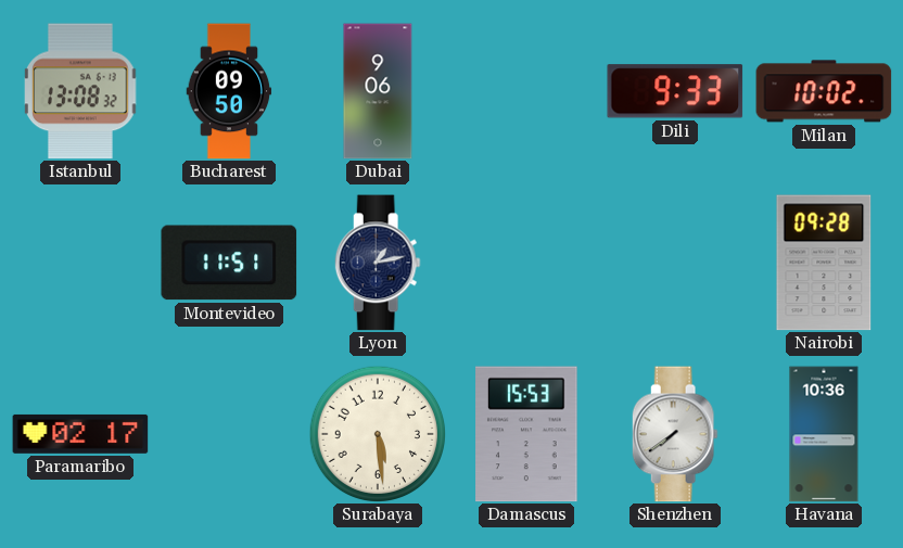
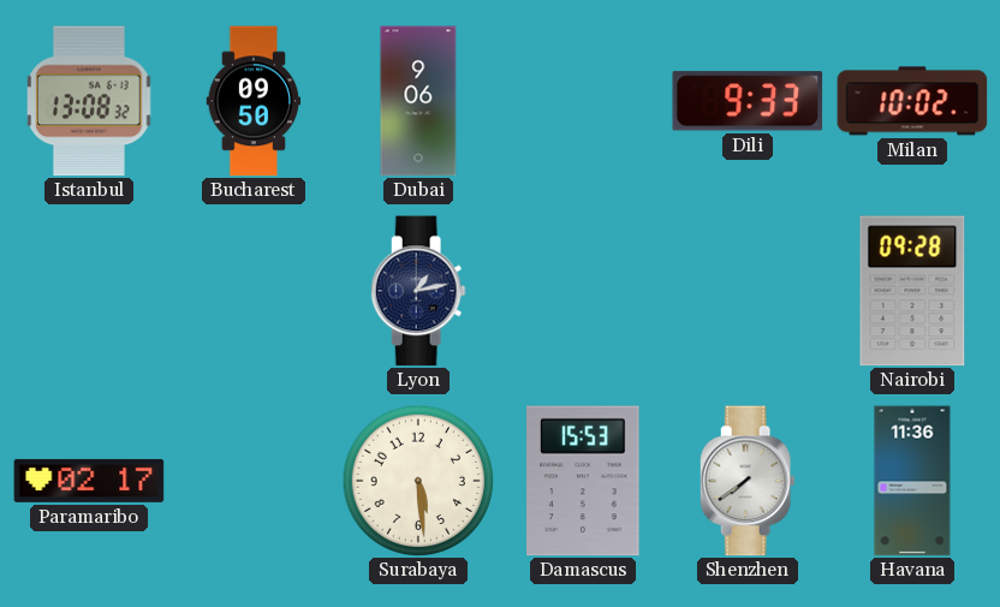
Montevideo: 11:51 -> none (229, 263)
Havana: 10:36 -> 11:36 (912, 481)
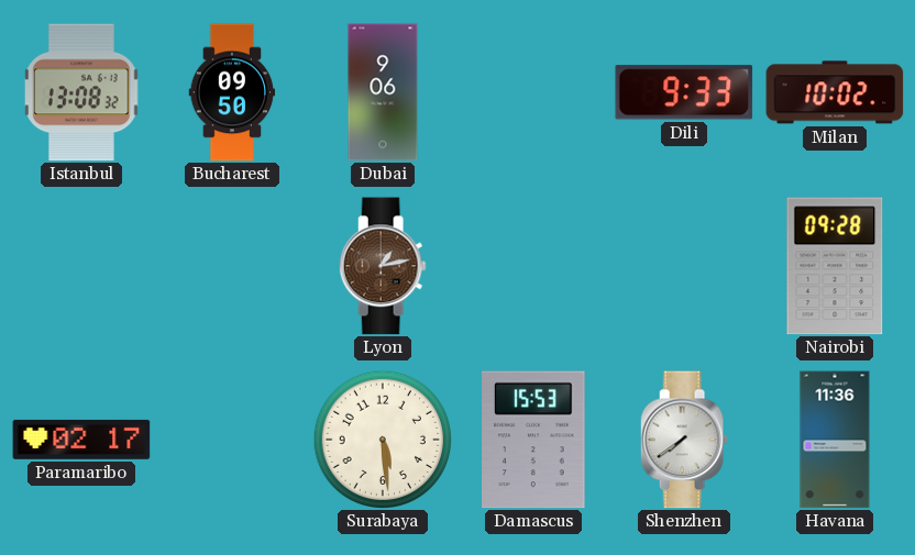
Lyon dial: navy -> brown (383, 266)
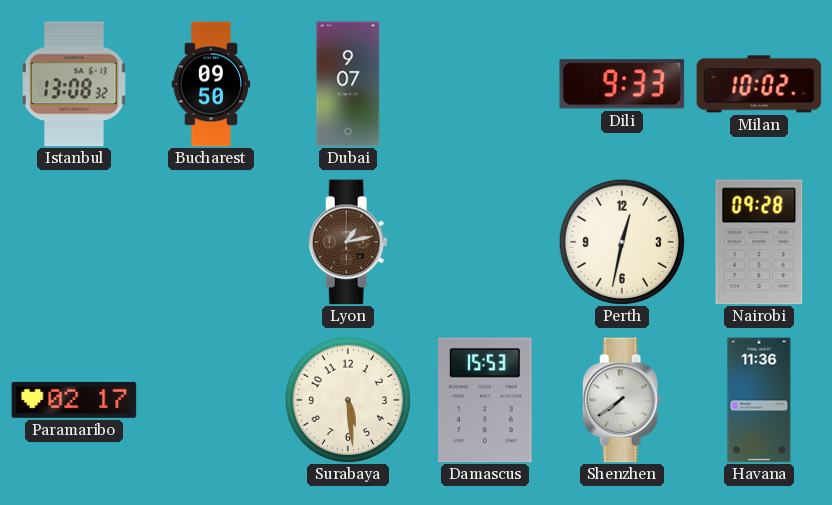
Dubai: 9:06 -> 9:07 (348, 84)
Perth: none -> 12:32 (622, 242)
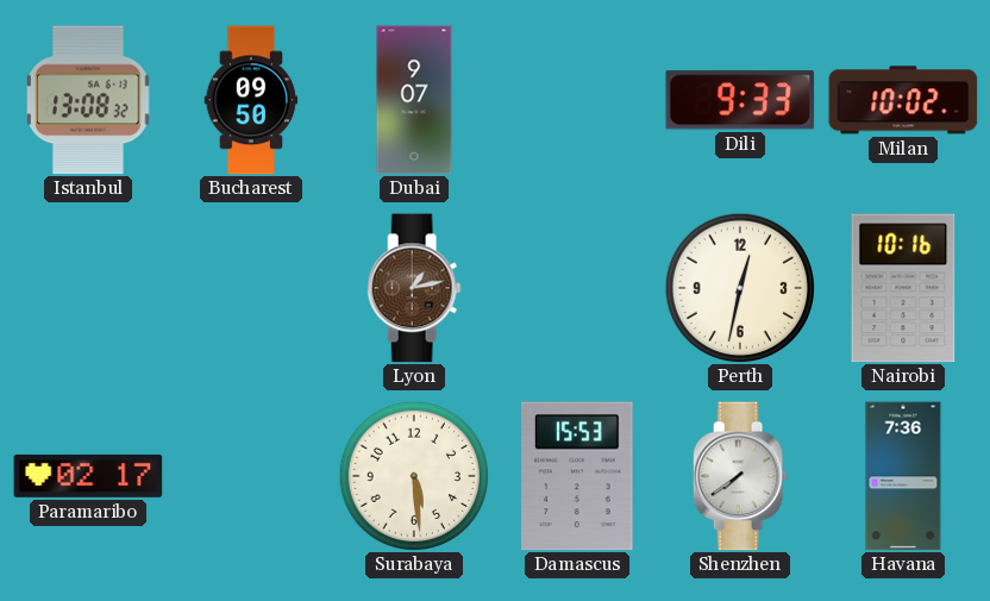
Nairobi: 09:28 -> 10:16 (903, 288)
Havana: 11:36 -> 7:36 (903, 476)
